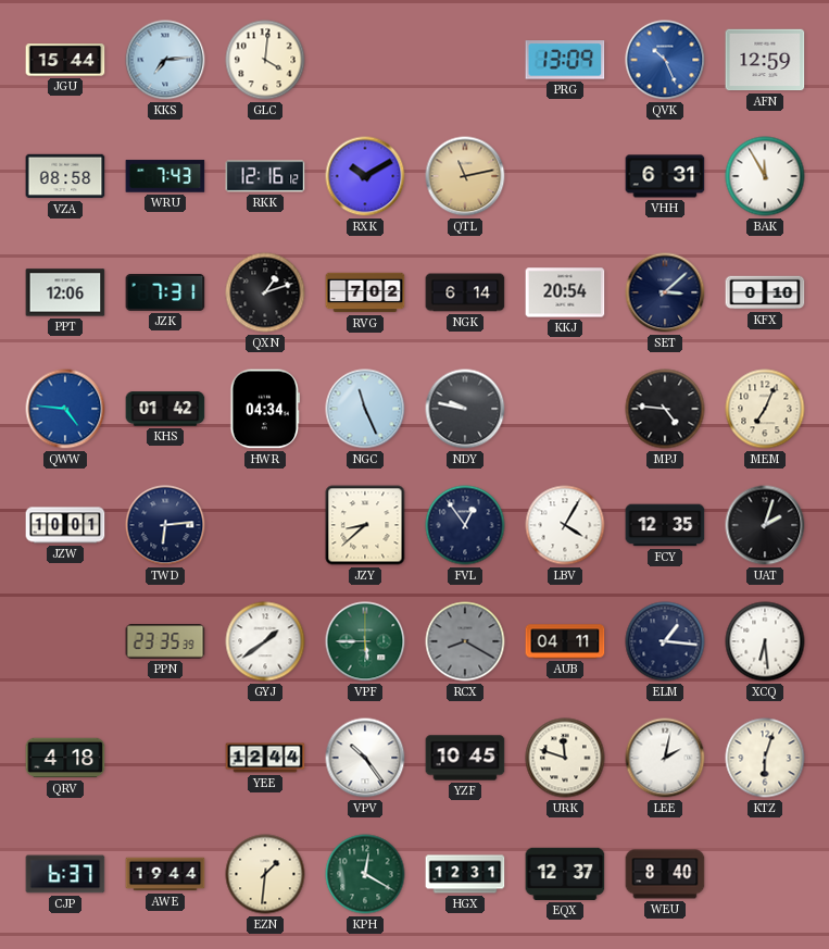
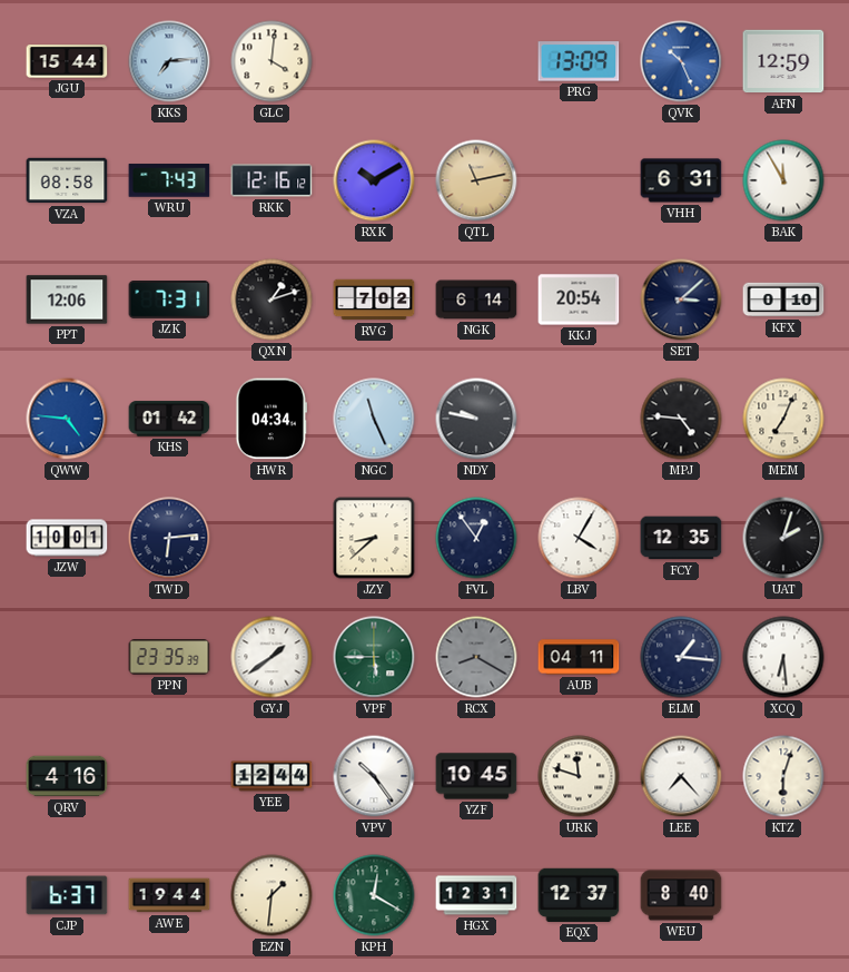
QRV: 4:18 -> 4:16 (67, 776)
LEE: 2:02 -> 7:23 (681, 776)
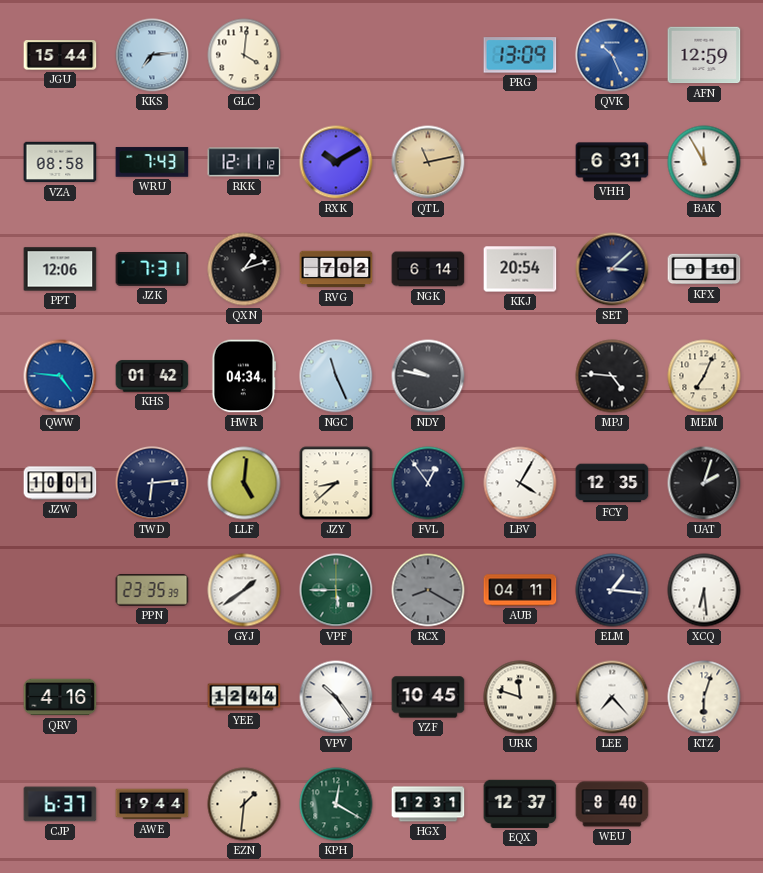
RKK: 12:16 -> 12:11 (244, 162)
LLF: none -> 5:01 (244, 483)
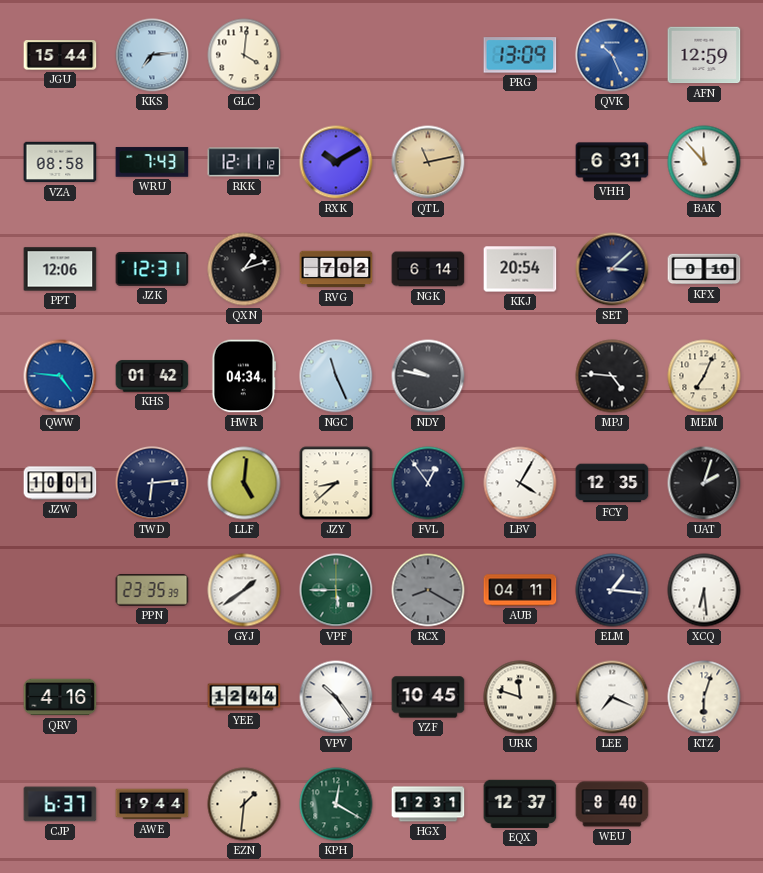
BAK: 11:55 -> 11:53 (704, 162)
JZK: 7:31 -> 12:31 (152, 270)
LEE: 7:23 -> 7:19 (612, 697)
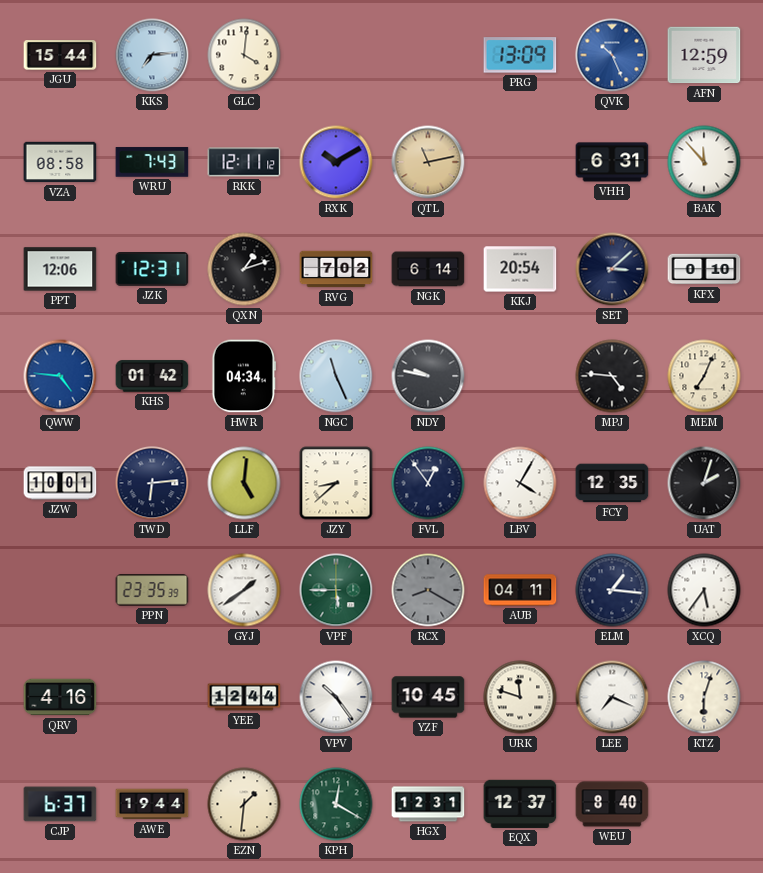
XCQ: 6:29 -> 5:36 (704, 590)
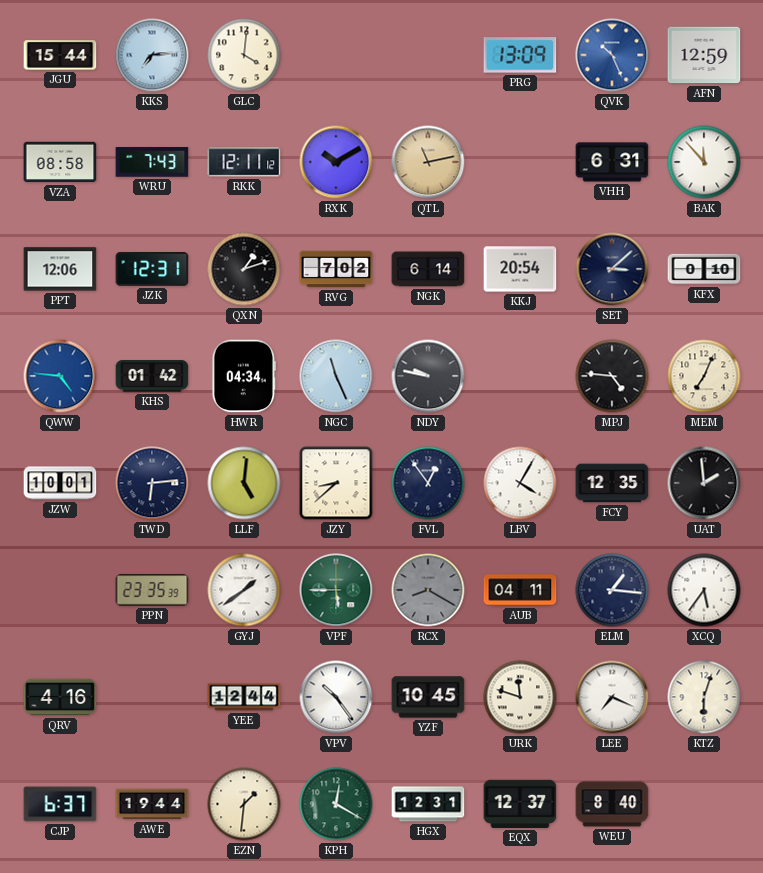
UAT: 2:03 -> 1:59 (704, 483)
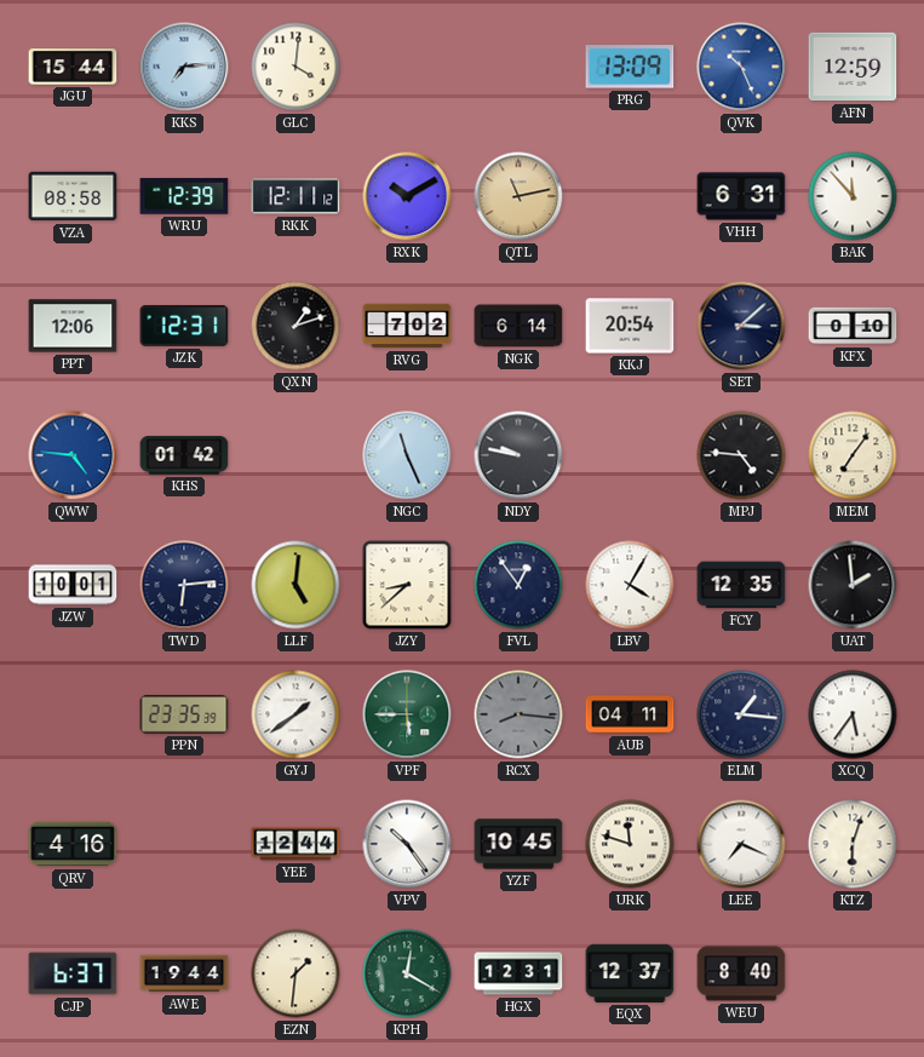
WRU: 7:43 -> 12:39 (184, 196)
HWR: 04:34 -> none (243, 376)
MEM: 7:04 -> 7:06 (853, 455)
RCX: 8:20 -> 8:16 (518, 714)
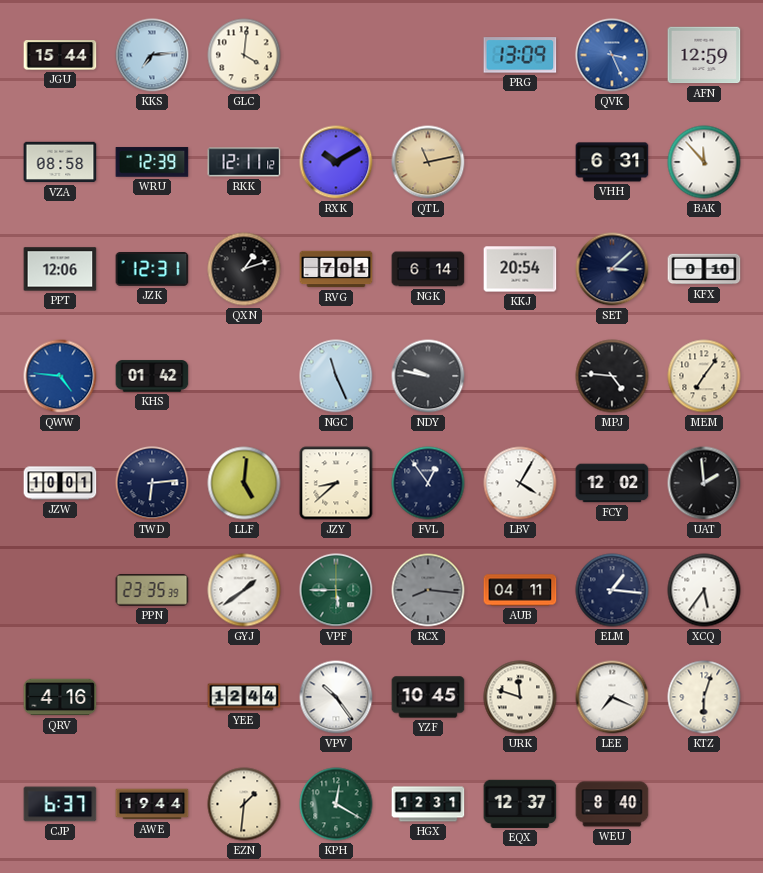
QVK: 10:26 -> 3:26 (612, 55)
RVG: 7:02 -> 7:01 (336, 269)
FCY: 12:35 -> 12:02 (612, 483)
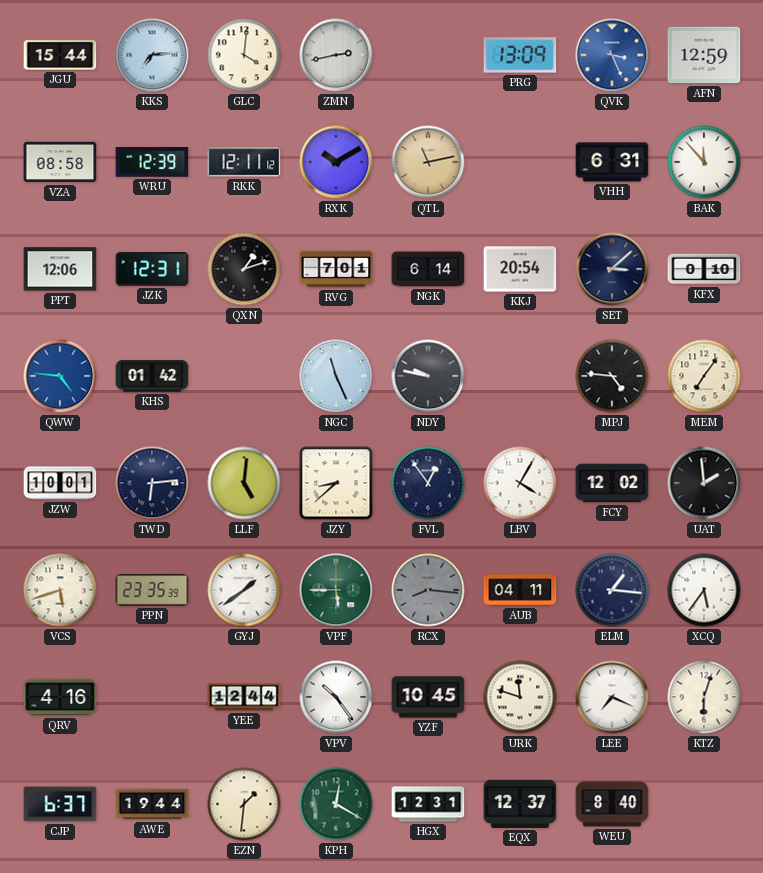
ZMN: none -> 2:43 (336, 55)
VCS: none -> 5:42 (60, 590)
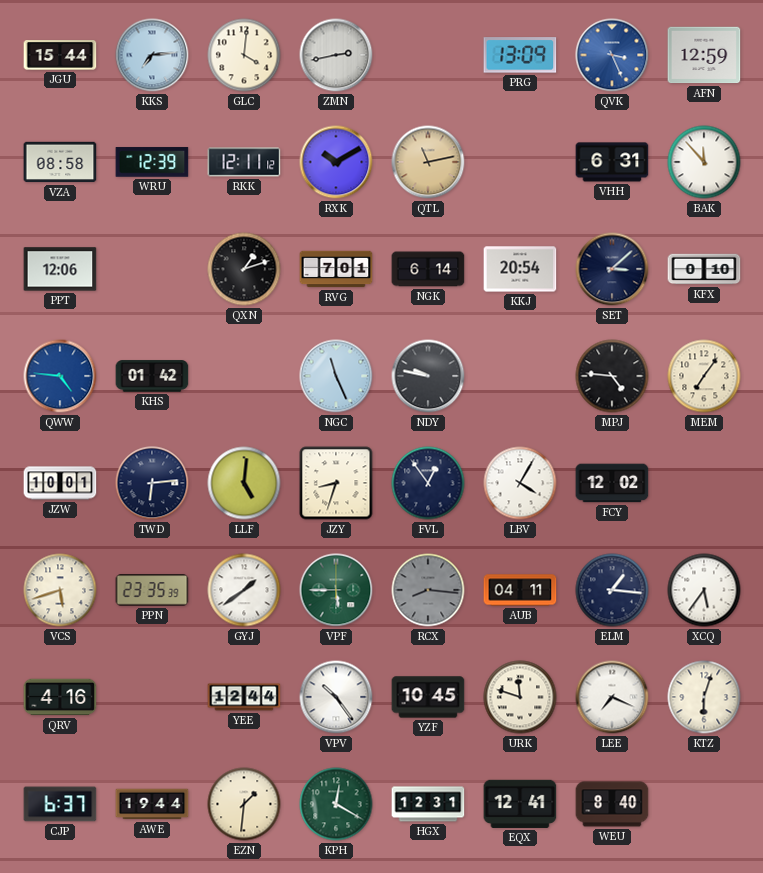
JZK: 12:31 -> none (152, 270)
JZY: 8:38 -> 8:33 (336, 483)
UAT: 1:59 -> none (704, 483)
EQX: 12:37 -> 12:41 (520, 804)
